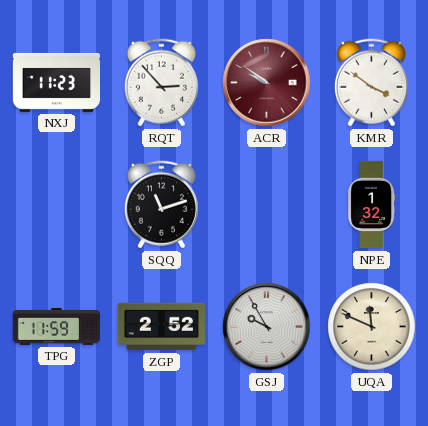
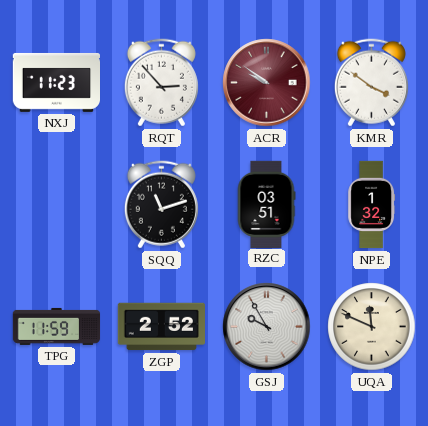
RZC: none -> 03:51 (266, 204)
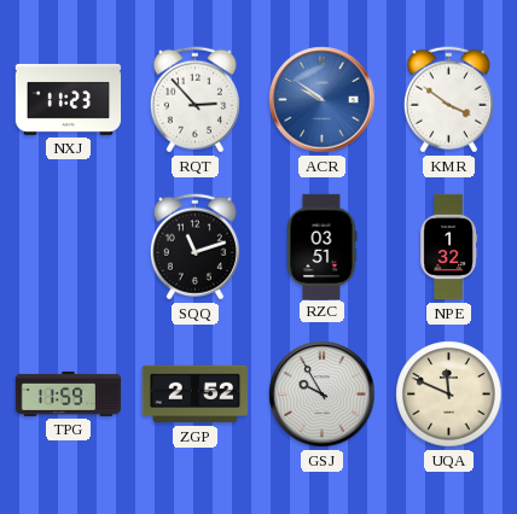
ACR dial: burgundy -> blue (323, 100)
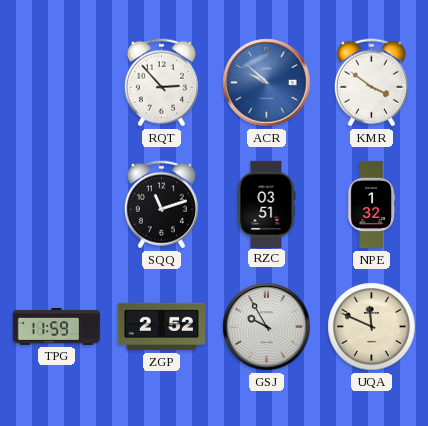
NXJ: 11:23 -> none (69, 99)
ACR: 9:51 -> 9:52 (267, 83)
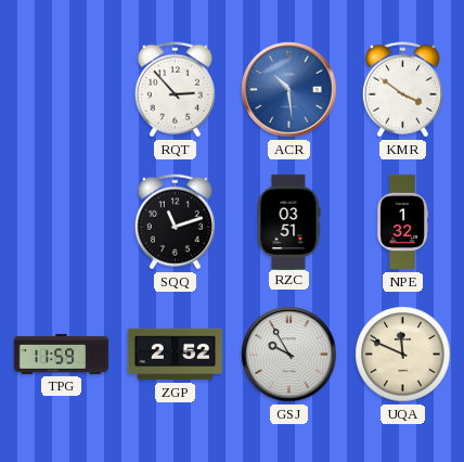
ACR: 9:52 -> 10:29 (289, 90)
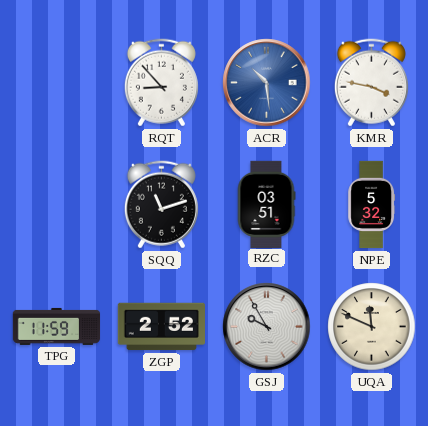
RQT: 2:53 -> 8:53 (161, 83)
KMR: 3:51 -> 3:47 (371, 83)
NPE: 1:32 -> 5:32 (372, 205)
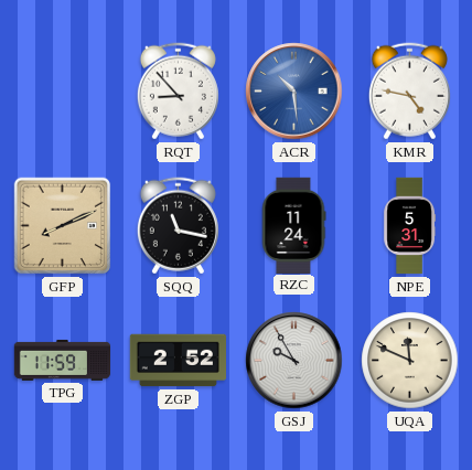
KMR: 3:47 -> 4:47 (409, 92)
GFP: none -> 8:11 (63, 226)
SQQ: 11:12 -> 11:17 (178, 226)
RZC: 03:51 -> 11:24 (293, 225)
NPE: 5:32 -> 5:31 (410, 226)
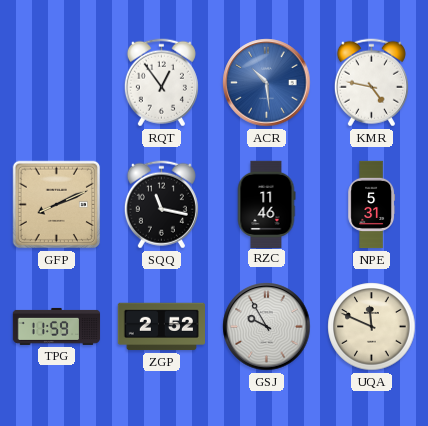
RQT: 8:53 -> 12:54 (161, 83)
RZC: 11:24 -> 11:46 (266, 204)
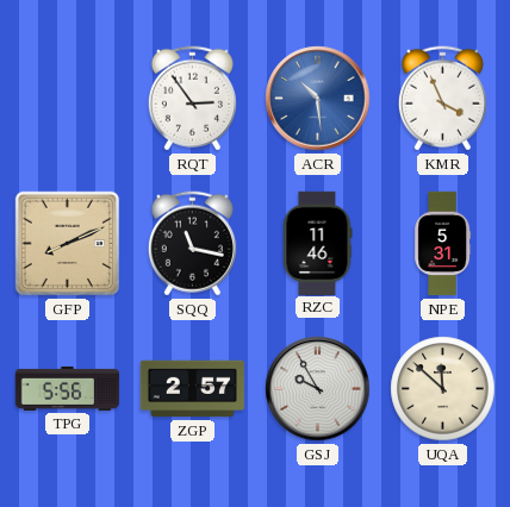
RQT: 12:54 -> 2:54 (192, 99)
KMR: 4:47 -> 3:56 (442, 99)
TPG: 11:59 -> 5:56 (68, 388)
ZGP: 2:52 -> 2:57 (192, 389)
UQA: 11:49 -> 11:52 (443, 389)
